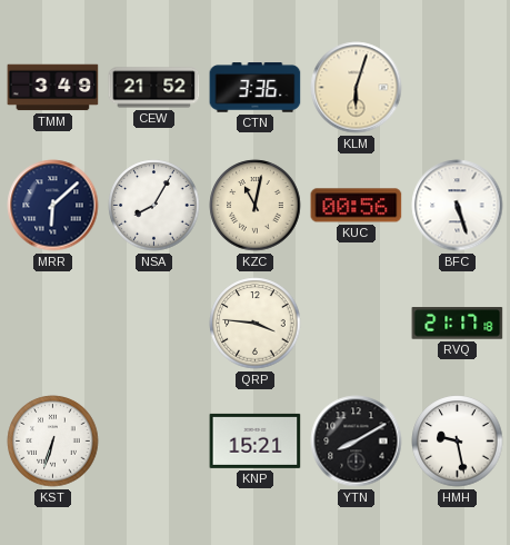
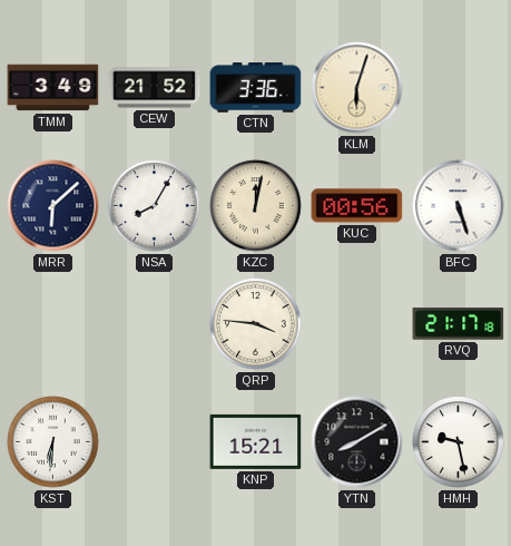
KZC: 11:02 -> 12:02 (256, 206)
KST: 6:33 -> 6:31 (53, 442)
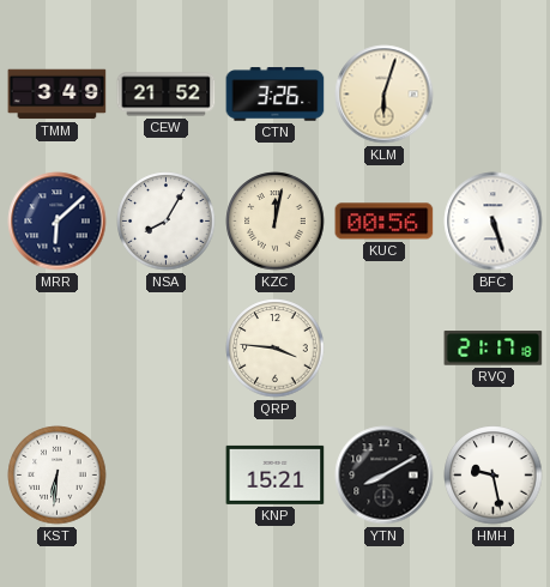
CTN: 3:36 -> 3:26 (276, 95)
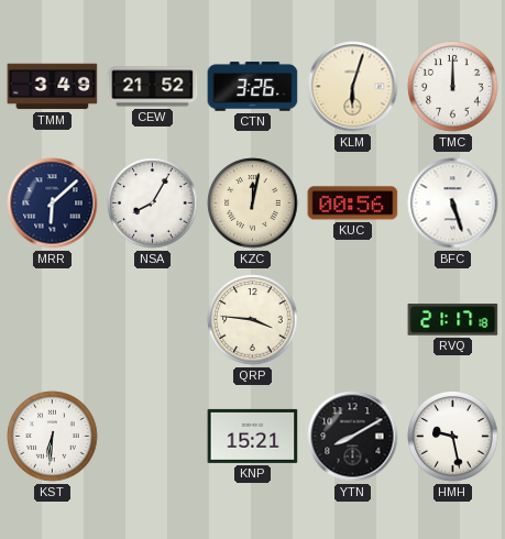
TMC: none -> 12:00 (453, 87)
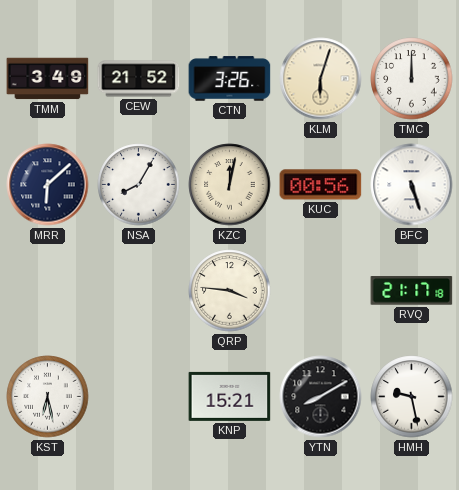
KST: 6:31 -> 6:28 (48, 397)
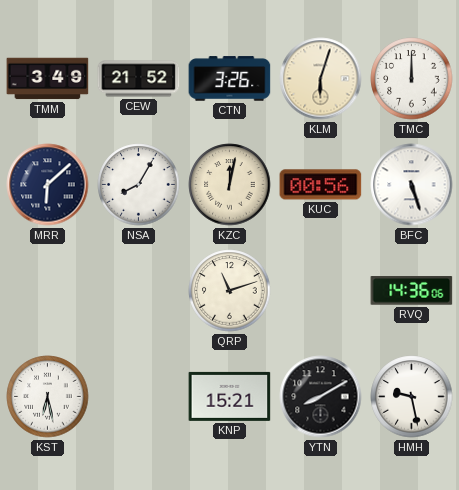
QRP: 3:46 -> 11:12 (230, 291)
RVQ: 21:17 -> 14:36 (412, 291)
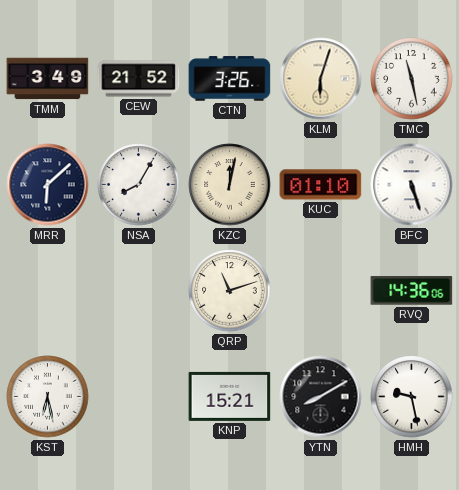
TMC: 12:00 -> 11:28 (412, 79)
KUC: 00:56 -> 01:10 (321, 185)
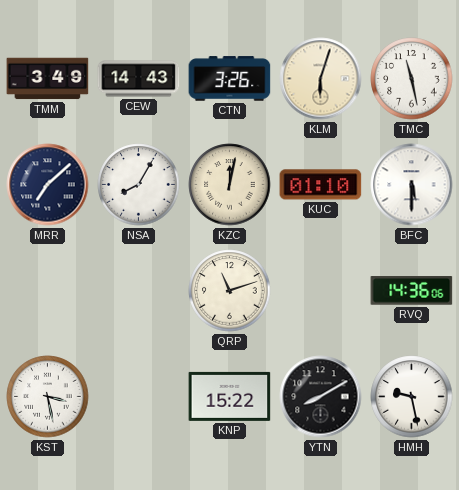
CEW: 21:52 -> 14:43 (139, 79)
MRR: 6:08 -> 7:08 (48, 185)
BFC: 5:27 -> 5:30 (412, 185)
KST: 6:28 -> 3:28 (48, 397)
KNP: 15:21 -> 15:22 (230, 396)
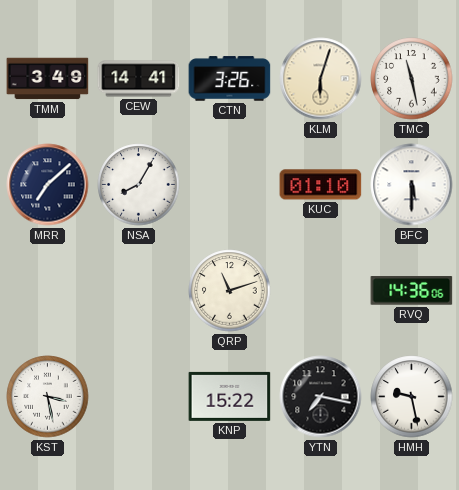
CEW: 14:43 -> 14:41 (139, 79)
KZC: 12:02 -> none (230, 185)
YTN: 8:10 -> 7:17 (321, 397)
